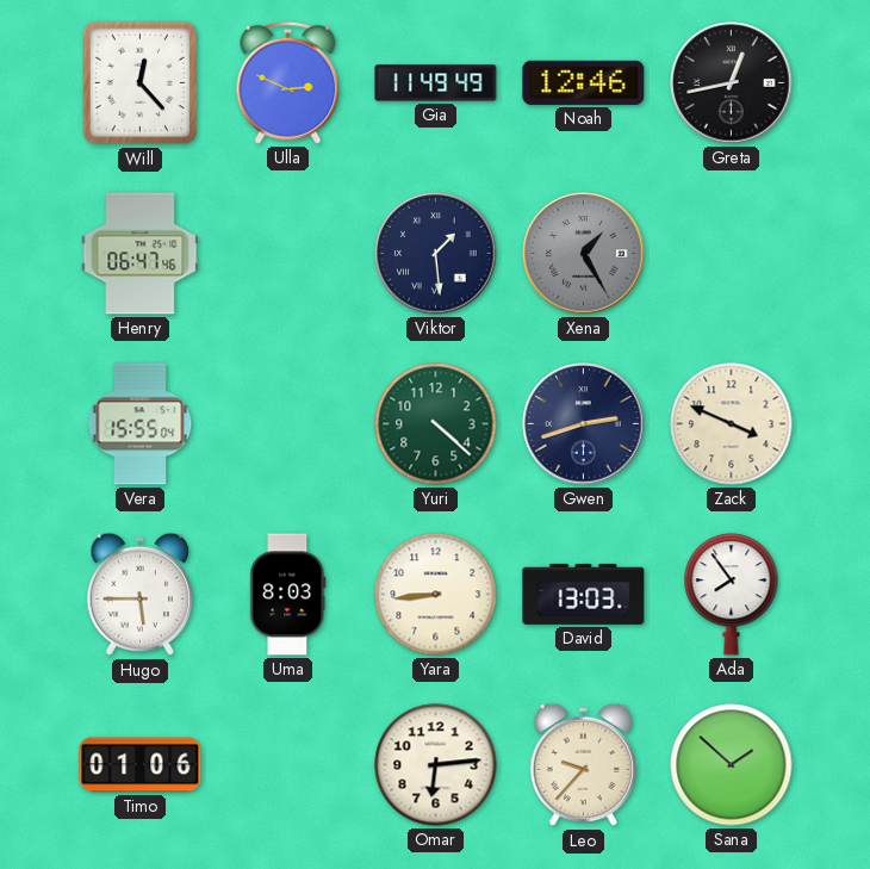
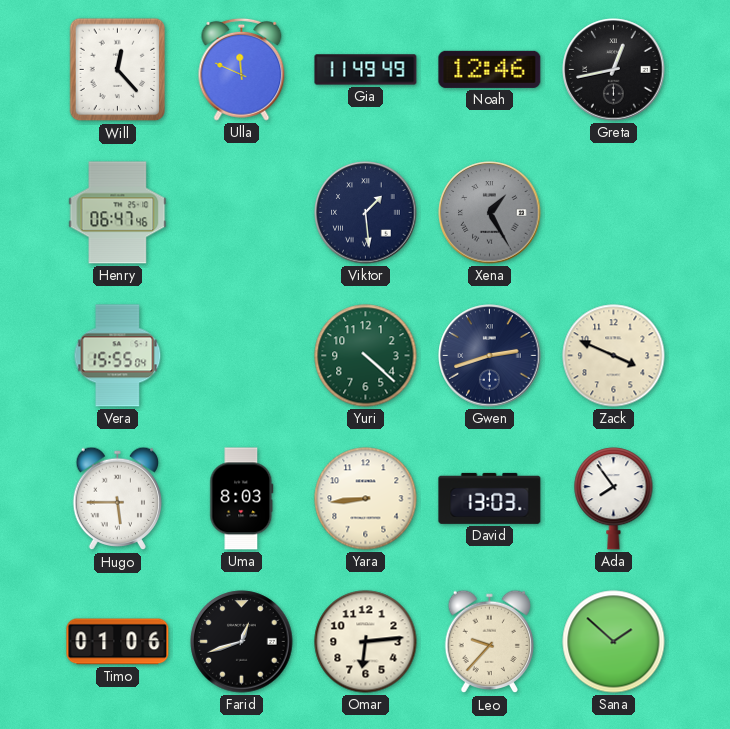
Ulla: 2:49 -> 11:49 (242, 69)
Farid: none -> 12:42 (242, 642)
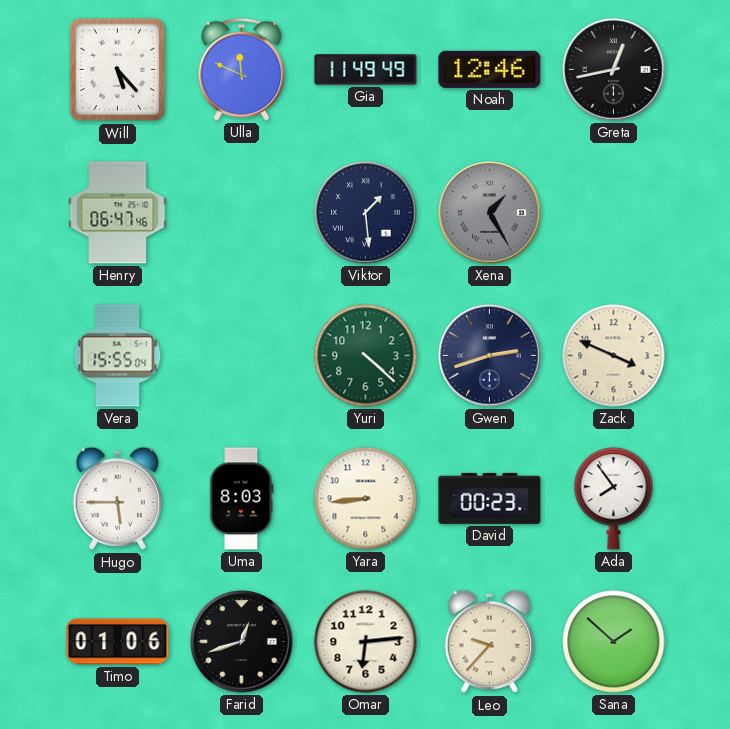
Will: 12:23 -> 5:23 (118, 70)
David: 13:03 -> 00:23 (490, 498)
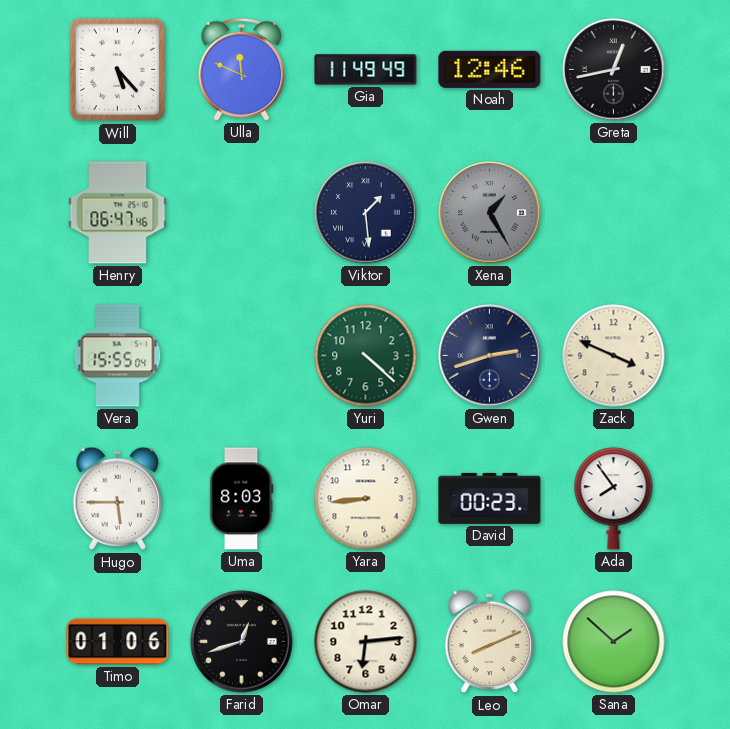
Leo: 9:37 -> 8:11 (490, 642)
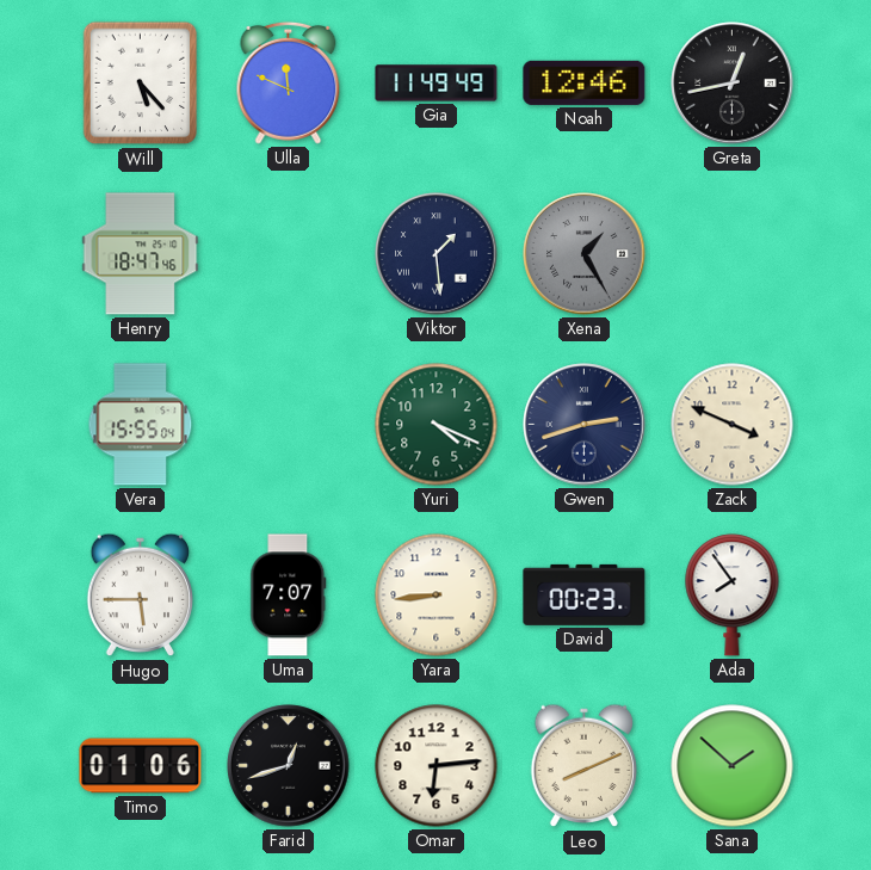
Henry: 06:47 -> 18:47 (141, 254)
Yuri: 4:22 -> 4:19 (437, 425)
Uma: 8:03 -> 7:07 (289, 596)
